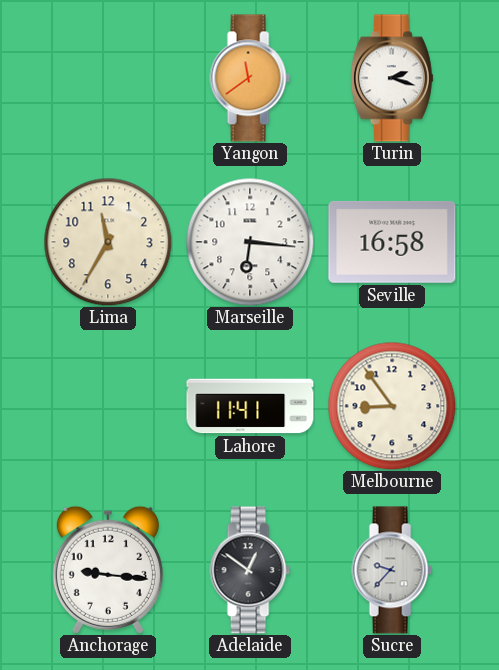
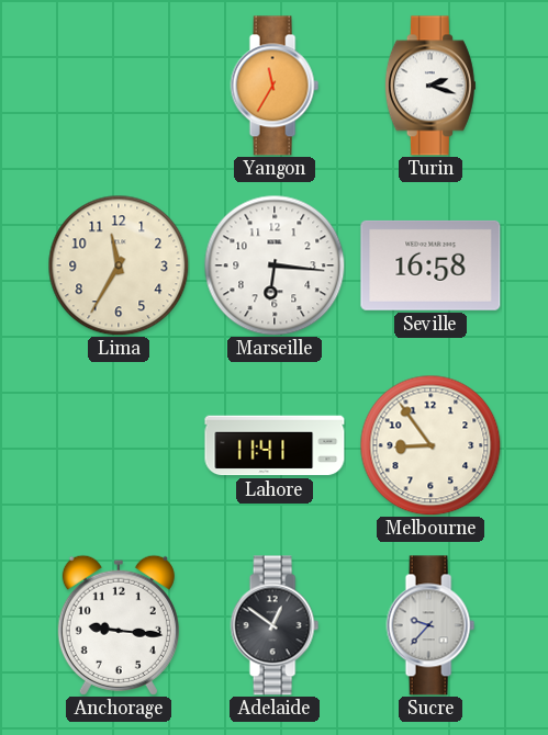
Yangon: 11:39 -> 11:35 (275, 86)
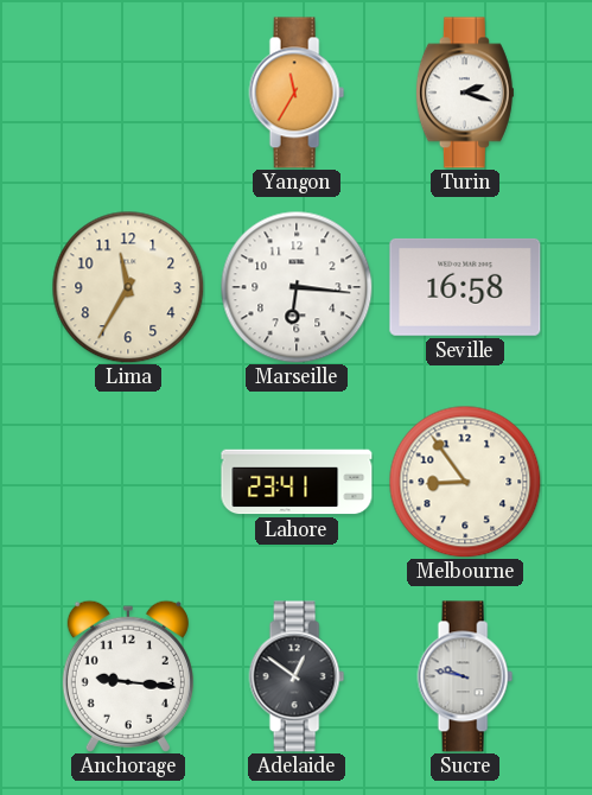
Lahore: 11:41 -> 23:41 (297, 482)
Sucre: 9:37 -> 9:47 (465, 676)
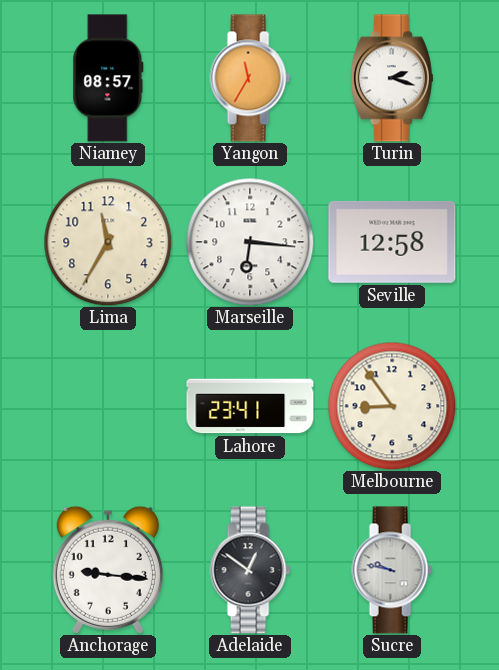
Niamey: none -> 08:57 (108, 78)
Seville: 16:58 -> 12:58 (392, 242)
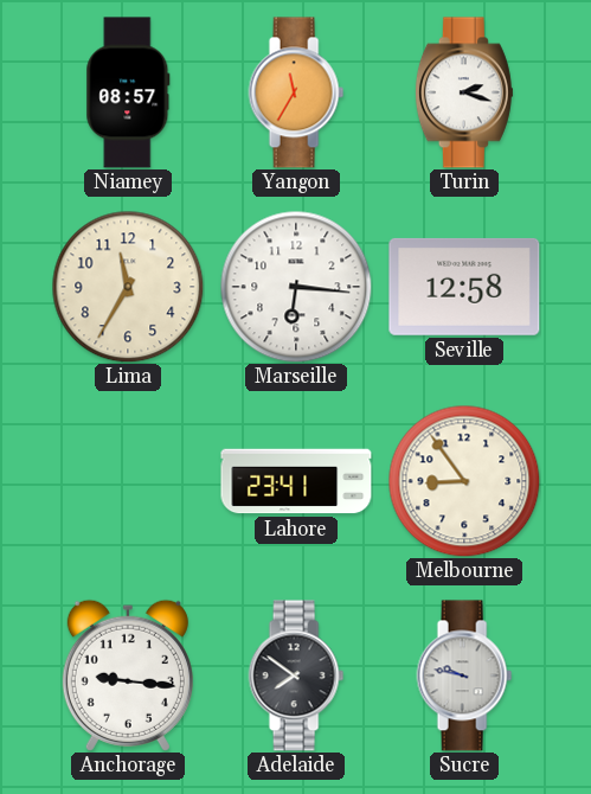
Adelaide: 12:51 -> 7:51 (296, 675)
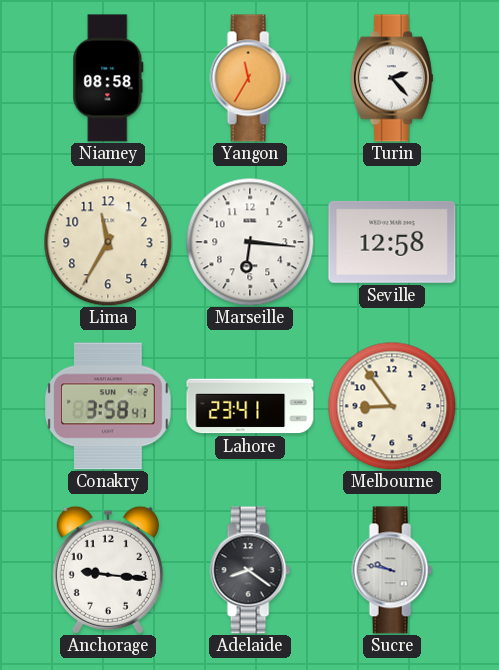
Niamey: 08:57 -> 08:58 (108, 78)
Turin: 2:18 -> 2:23 (392, 78)
Conakry: none -> 3:58 (108, 406)
Adelaide: 7:51 -> 8:21 (250, 570)
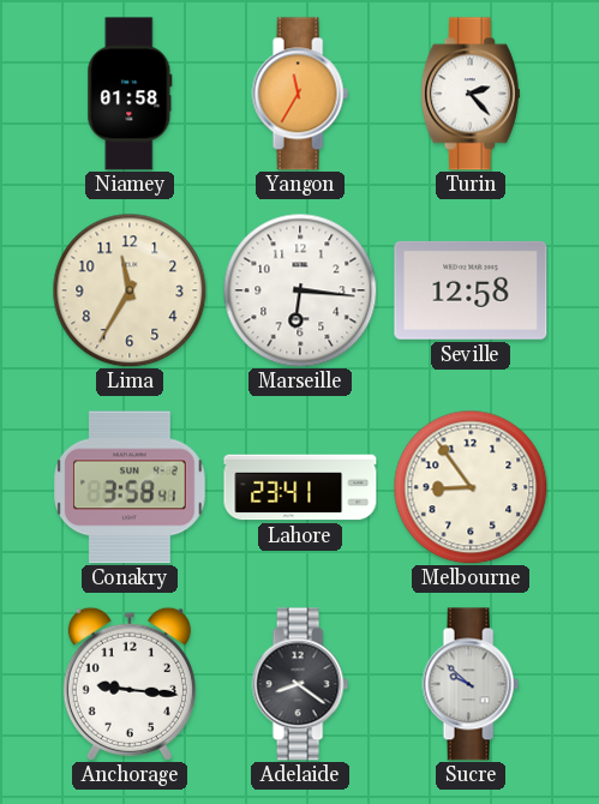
Niamey: 08:58 -> 01:58 (130, 94)
Sucre: 9:47 -> 9:52 (471, 684)
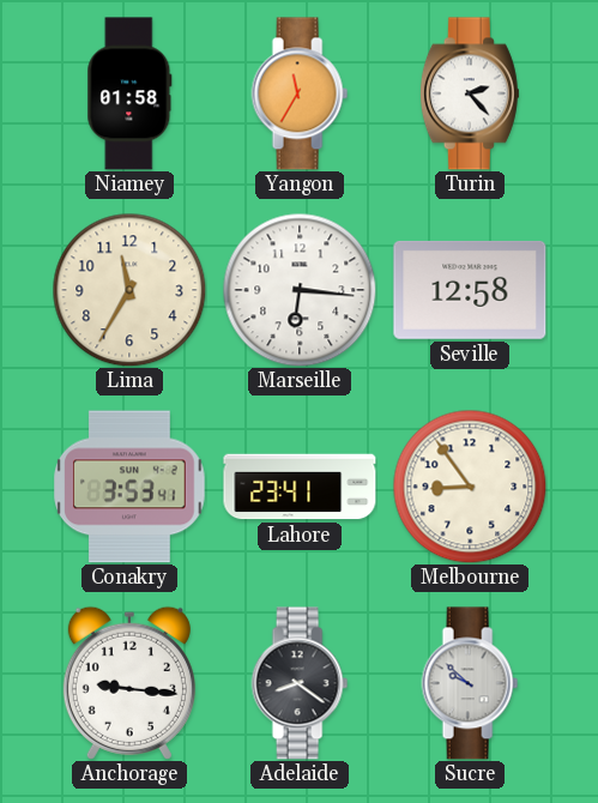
Conakry: 3:58 -> 3:53 (129, 487)
